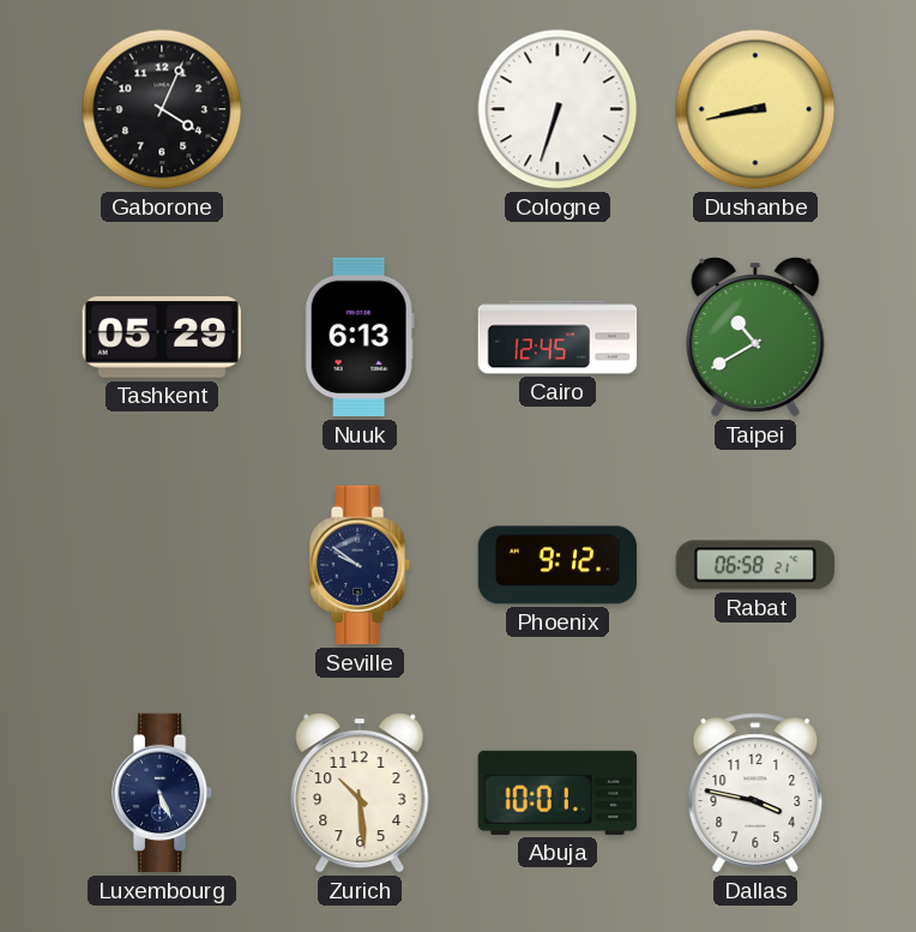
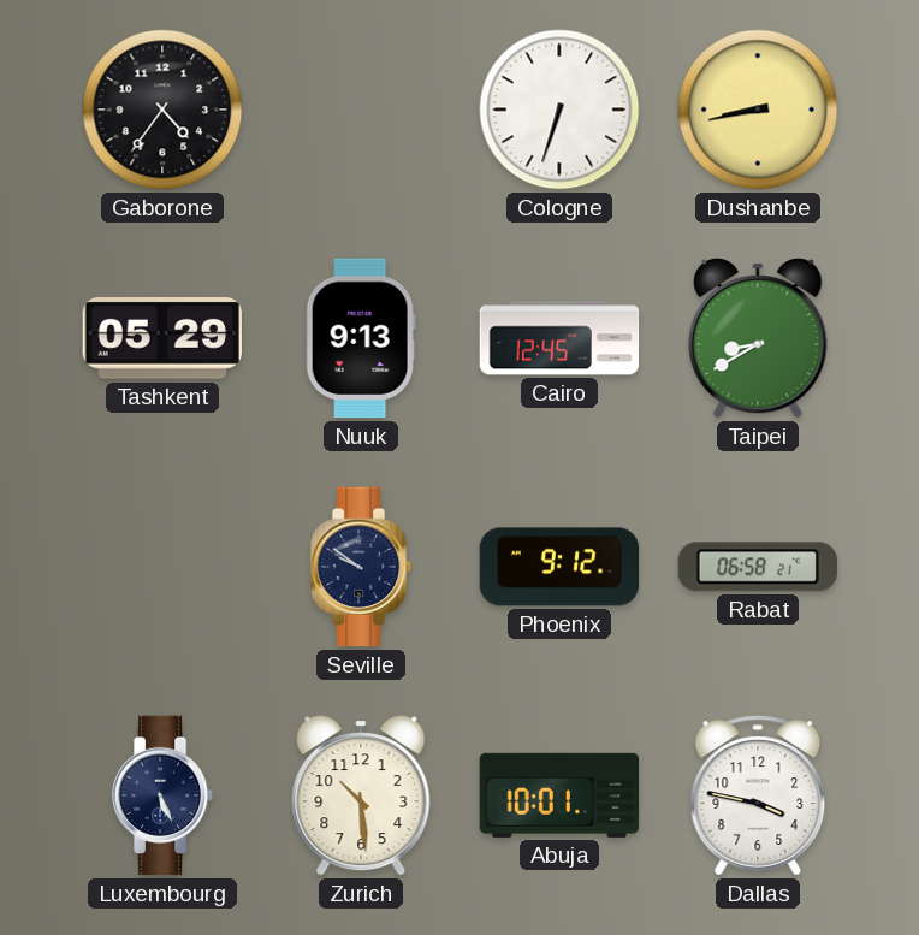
Gaborone: 4:04 -> 4:36 (162, 110)
Nuuk: 6:13 -> 9:13 (361, 338)
Taipei: 10:40 -> 8:40 (758, 338)
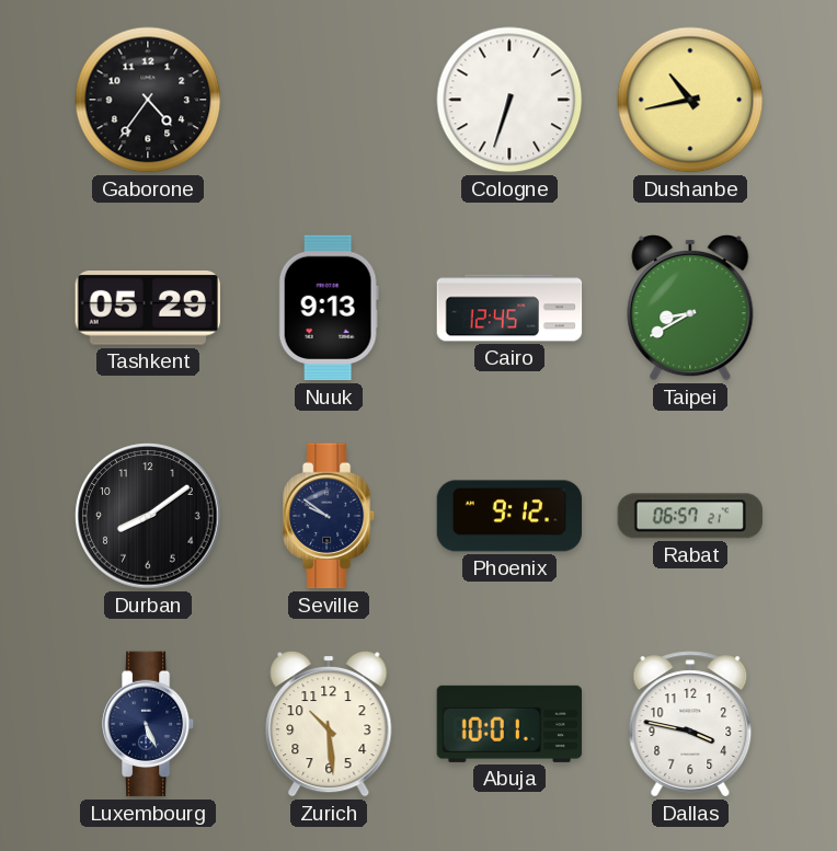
Dushanbe: 8:43 -> 10:43 (690, 100)
Durban: none -> 8:09 (148, 516)
Rabat: 06:58 -> 06:57 (689, 516)
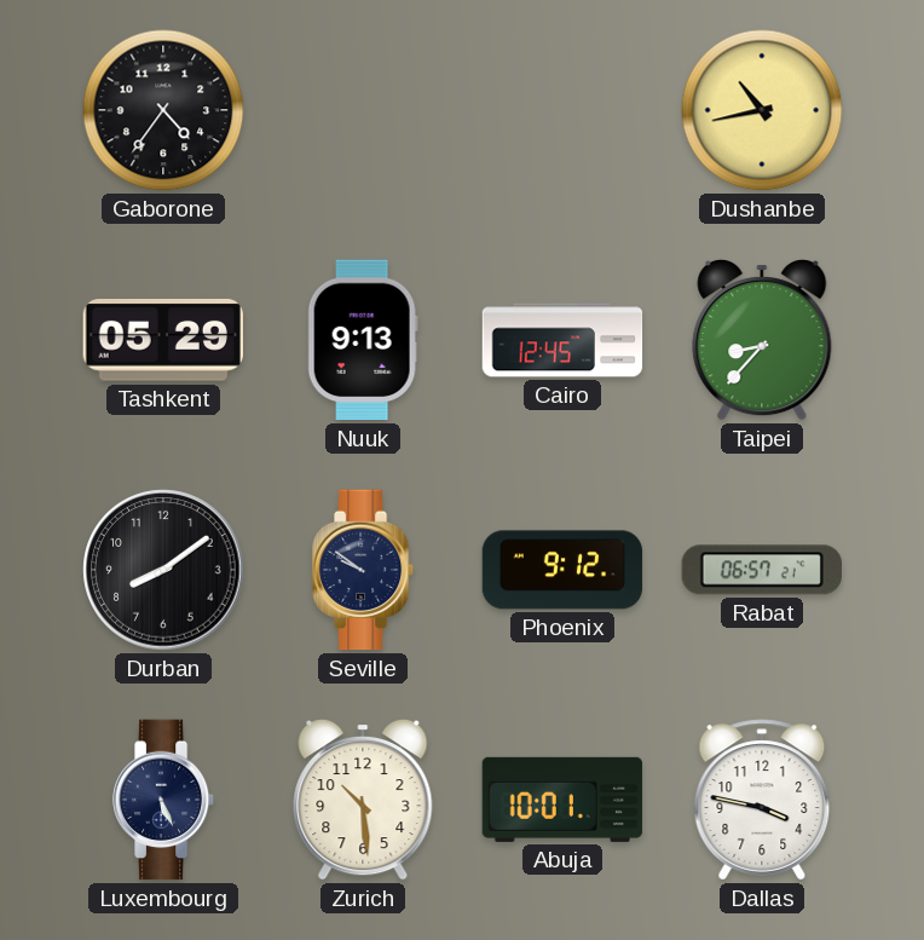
Cologne: 6:33 -> none (509, 100)
Taipei: 8:40 -> 8:37 (762, 340)
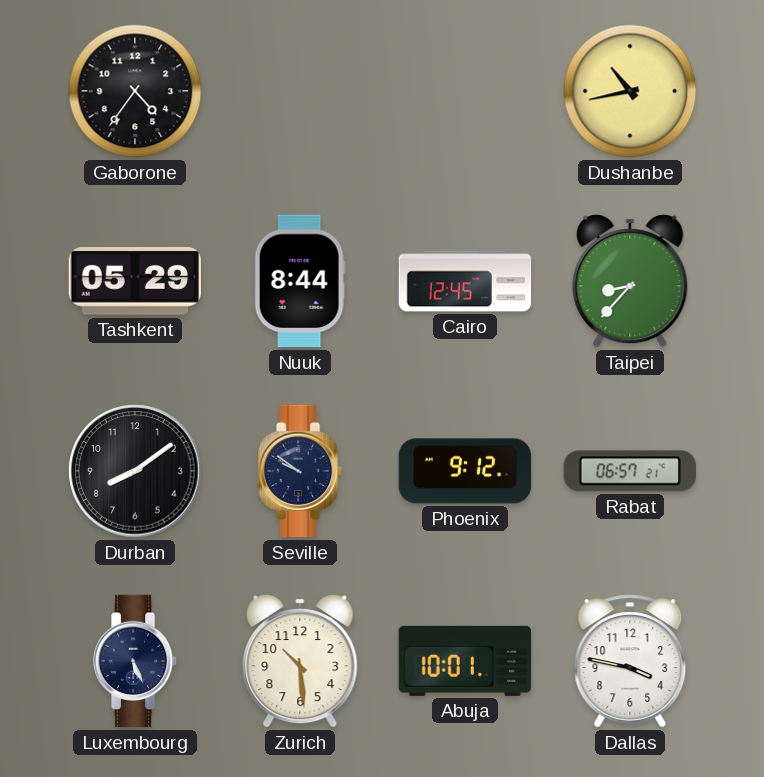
Nuuk: 9:13 -> 8:44 (300, 281)
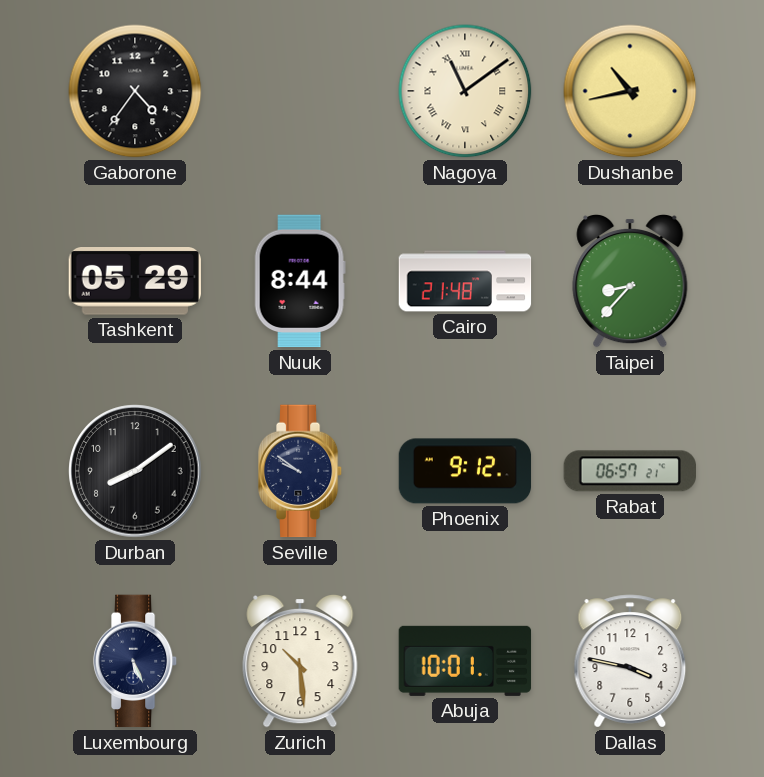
Nagoya: none -> 11:09 (465, 91)
Cairo: 12:45 -> 21:48 (465, 281)
